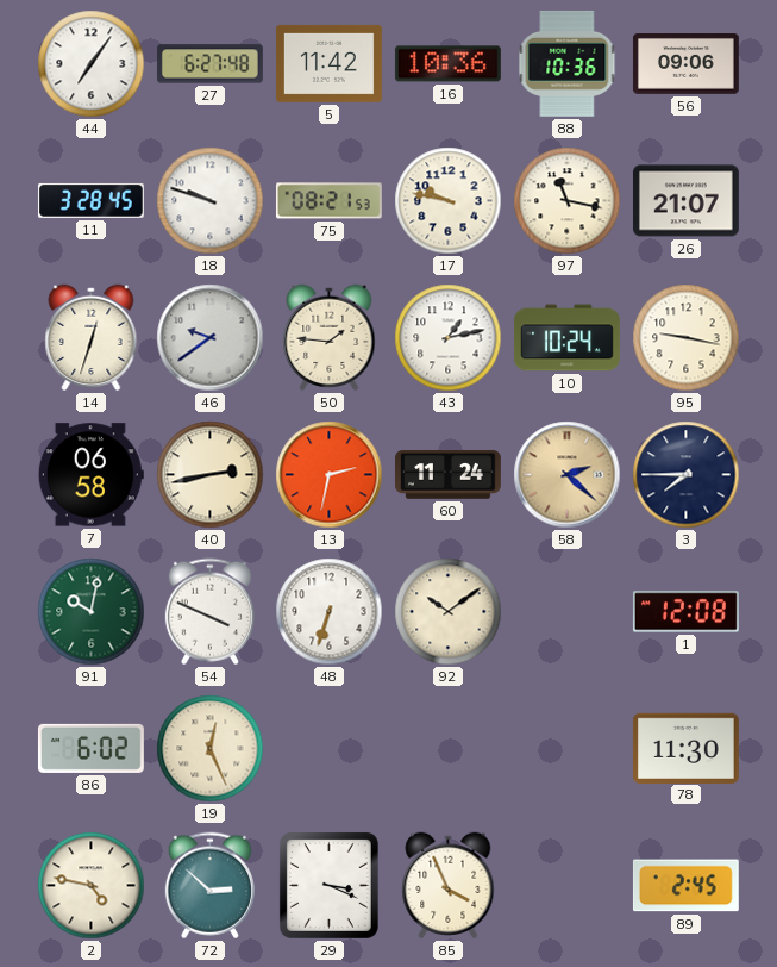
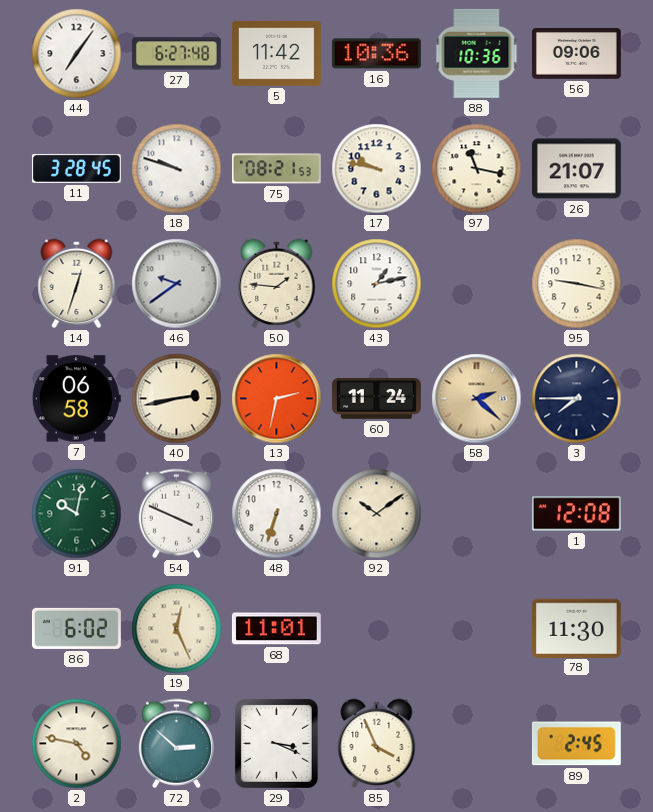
10: 10:24 -> none (568, 338)
68: none -> 11:01 (276, 629)
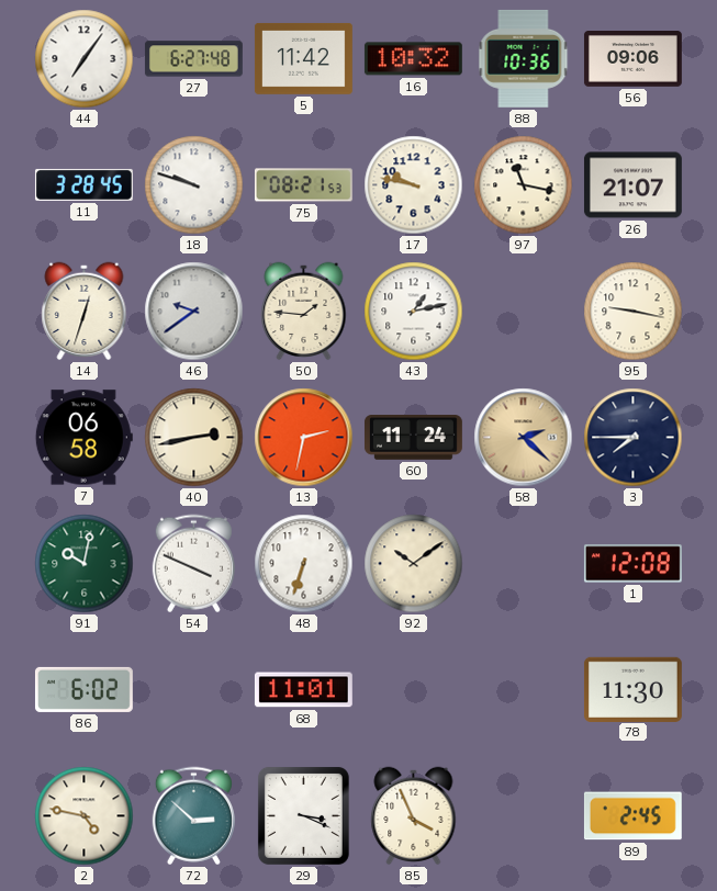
16: 10:36 -> 10:32 (413, 59)
19: 12:26 -> none (177, 629)
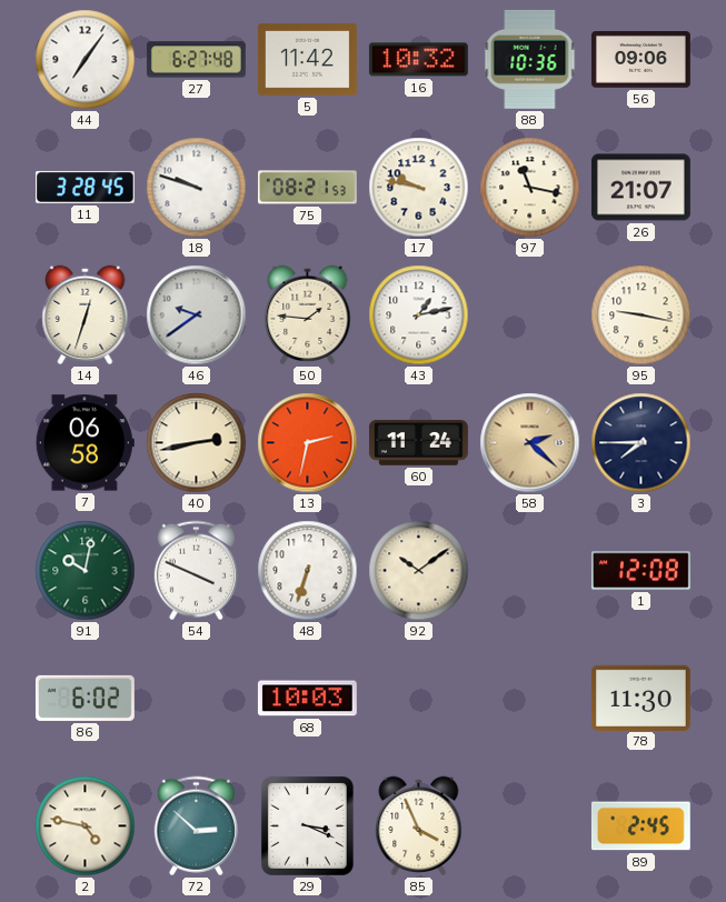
68: 11:01 -> 10:03 (307, 699)
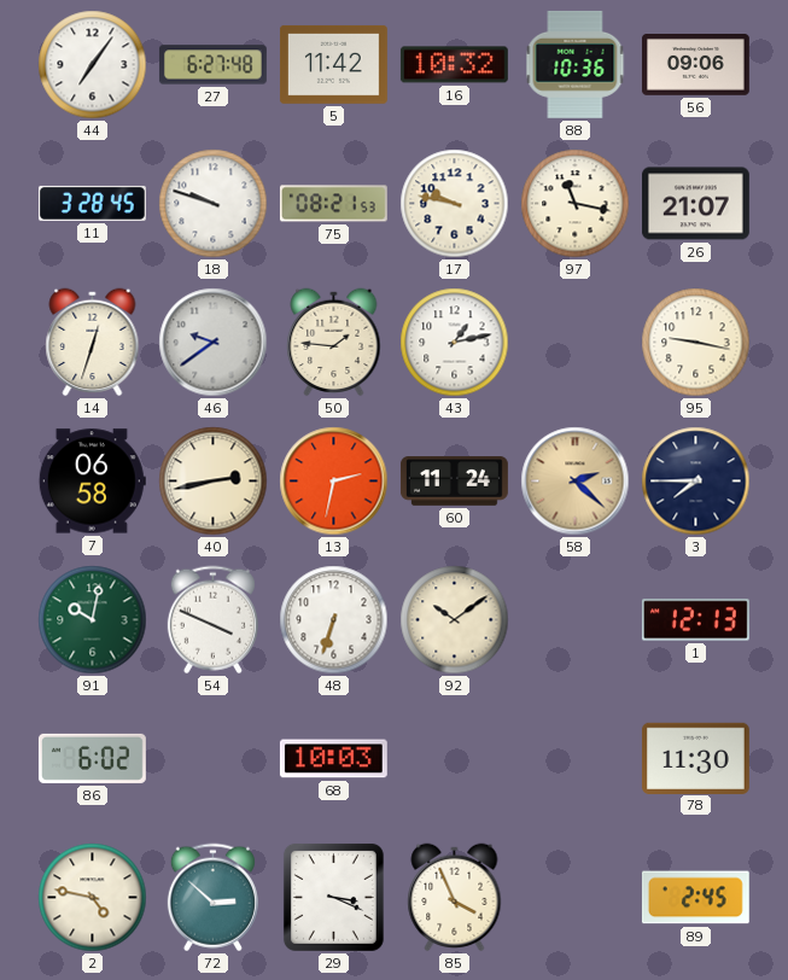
1: 12:08 -> 12:13 (695, 620)
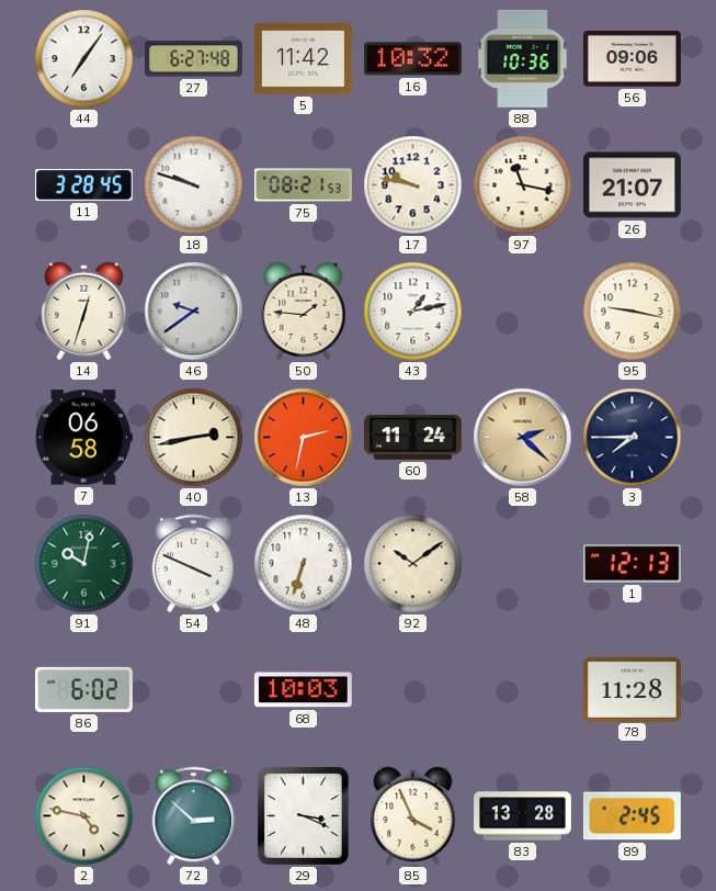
78: 11:30 -> 11:28 (632, 689)
83: none -> 13:28 (523, 816)
